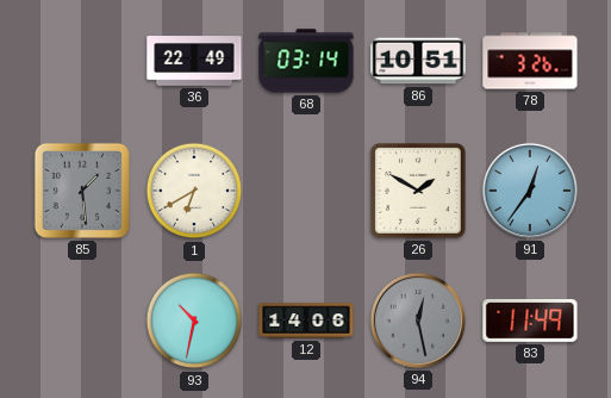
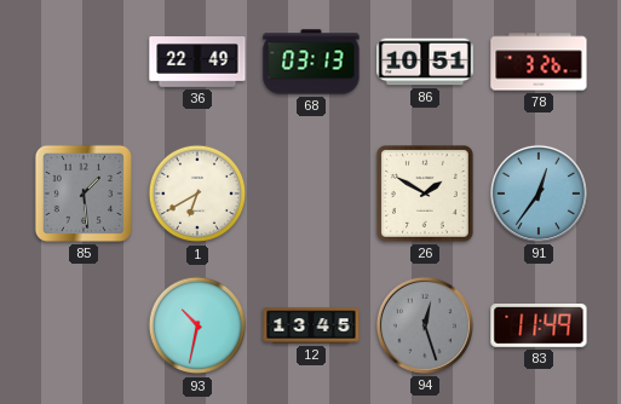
68: 03:14 -> 03:13 (311, 62)
12: 14:06 -> 13:45 (311, 325)
94: 12:28 -> 12:27 (425, 325)
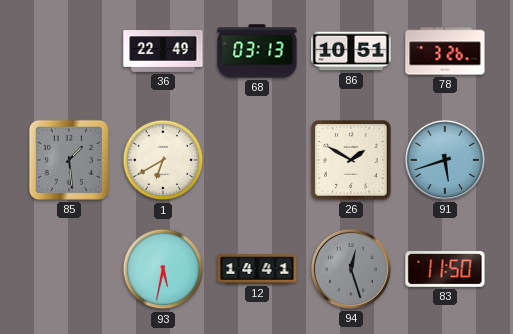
91: 12:36 -> 5:42 (445, 160)
93: 10:32 -> 5:32 (163, 269)
12: 13:45 -> 14:41 (257, 269)
83: 11:49 -> 11:50 (445, 270)
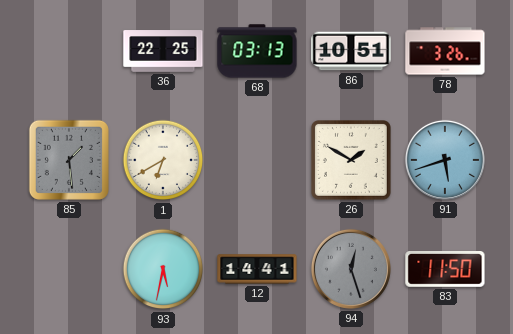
36: 22:49 -> 22:25 (163, 51)
